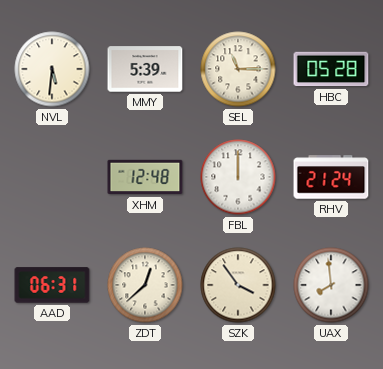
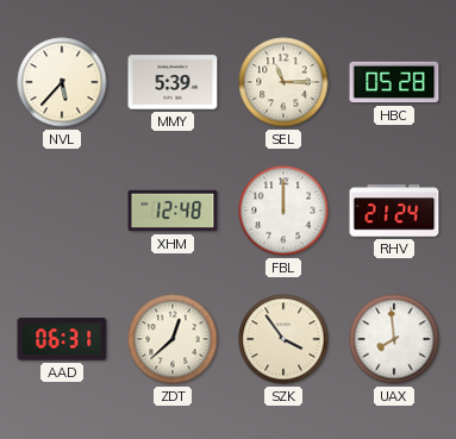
NVL: 5:31 -> 5:37 (62, 82)
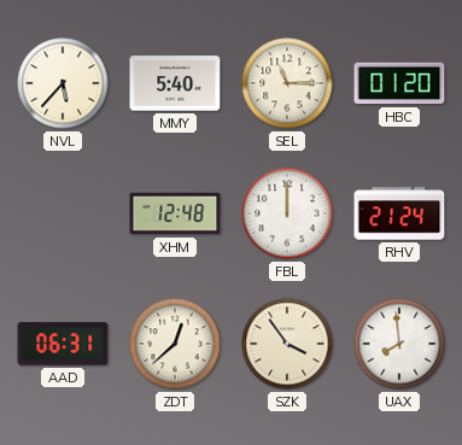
MMY: 5:39 -> 5:40 (175, 83)
HBC: 05:28 -> 01:20 (399, 83)
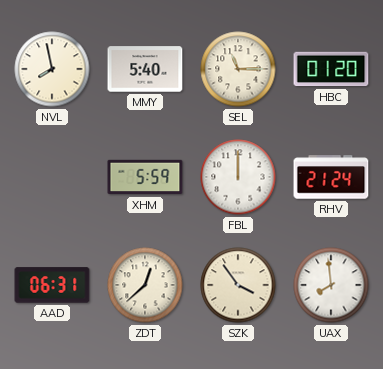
NVL: 5:37 -> 7:58 (52, 69)
XHM: 12:48 -> 5:59 (145, 177)
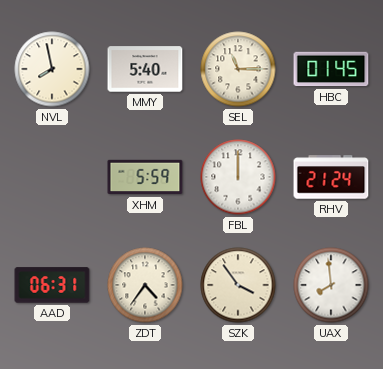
HBC: 01:20 -> 01:45 (331, 69)
ZDT: 12:38 -> 4:36 (145, 285)
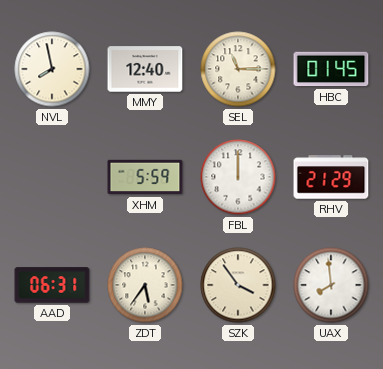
MMY: 5:40 -> 12:40 (145, 69)
RHV: 21:24 -> 21:29 (331, 177)
ZDT: 4:36 -> 5:36 (145, 285)
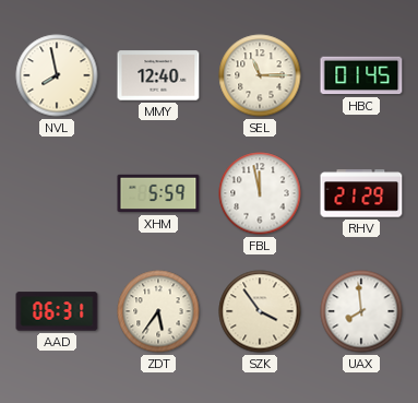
FBL: 12:00 -> 11:58 (260, 193)
